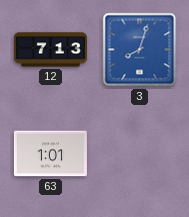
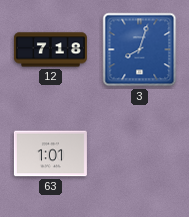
12: 7:13 -> 7:18 (50, 50)
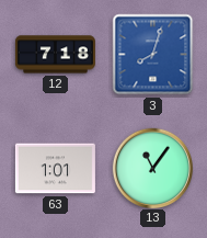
13: none -> 11:06 (153, 168)
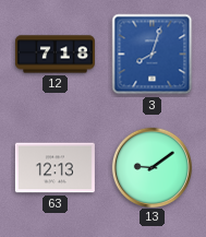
63: 1:01 -> 12:13 (54, 168)
13: 11:06 -> 9:09 (153, 167)
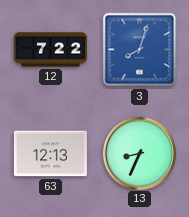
12: 7:18 -> 7:22 (50, 50)
13: 9:09 -> 8:34 (140, 153)
